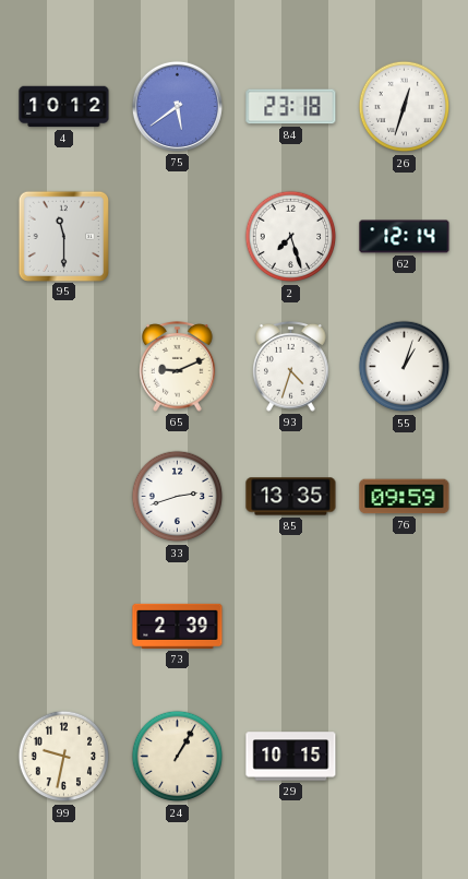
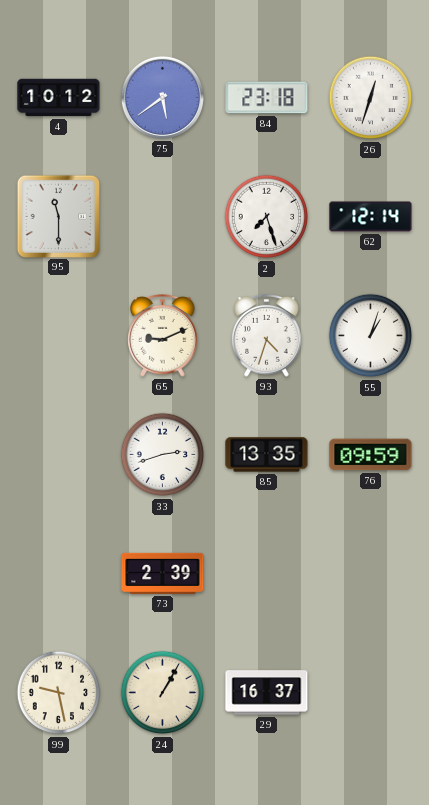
99: 9:32 -> 9:28 (59, 693)
29: 10:15 -> 16:37 (267, 693)
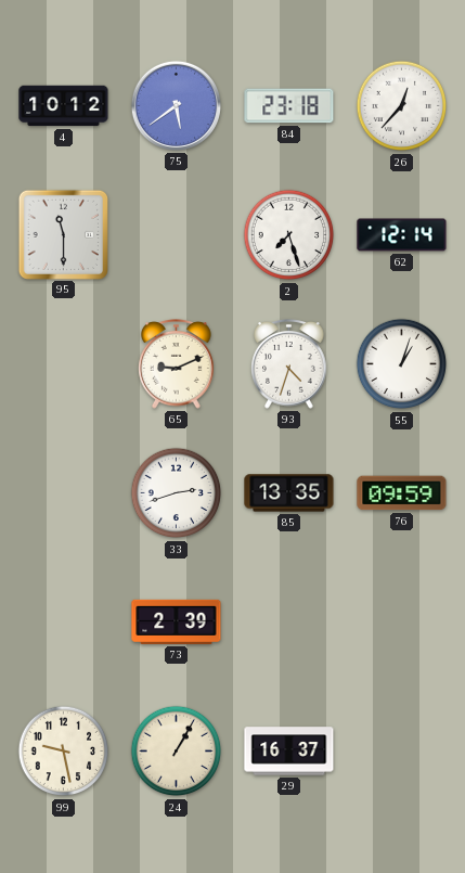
26: 12:33 -> 12:37 (402, 106)
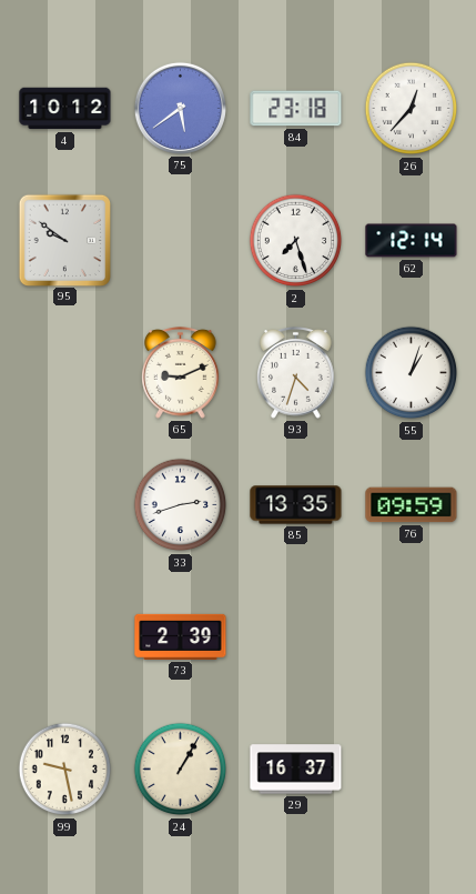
95: 11:30 -> 9:51 (64, 240)
